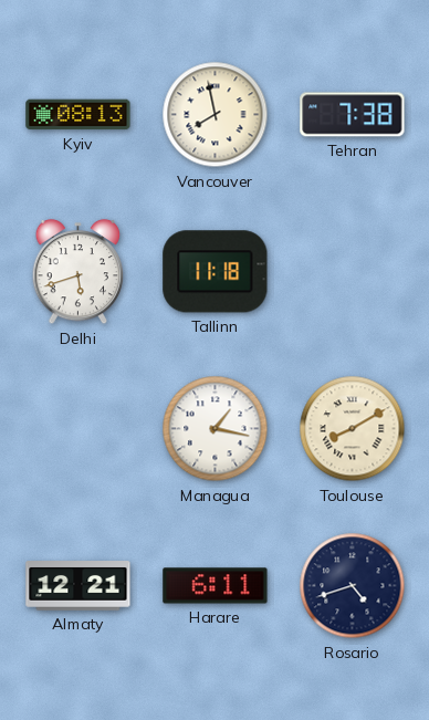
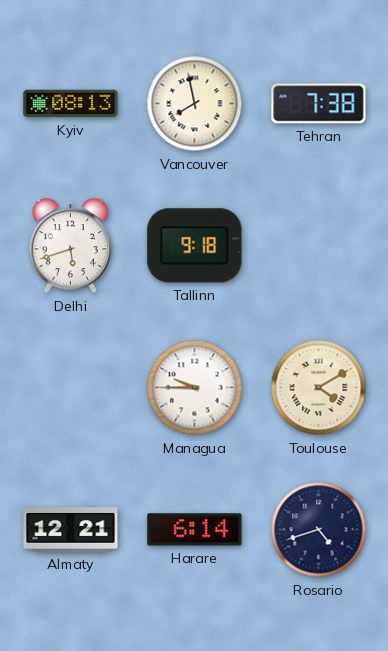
Tallinn: 11:18 -> 9:18 (195, 246)
Managua: 1:17 -> 9:45 (195, 388)
Toulouse: 8:10 -> 4:10 (319, 388)
Harare: 6:11 -> 6:14 (195, 530)
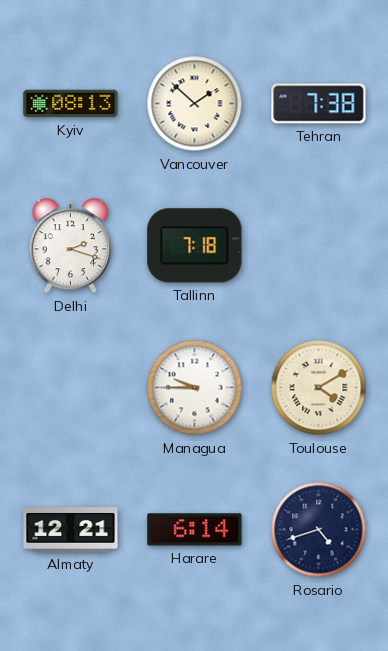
Vancouver: 7:58 -> 1:52 (195, 104)
Delhi: 5:42 -> 2:18 (71, 246)
Tallinn: 9:18 -> 7:18 (195, 246)
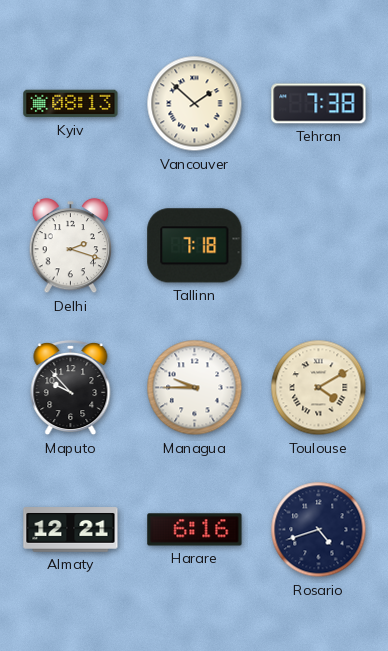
Maputo: none -> 9:53 (71, 389)
Harare: 6:14 -> 6:16 (195, 530)
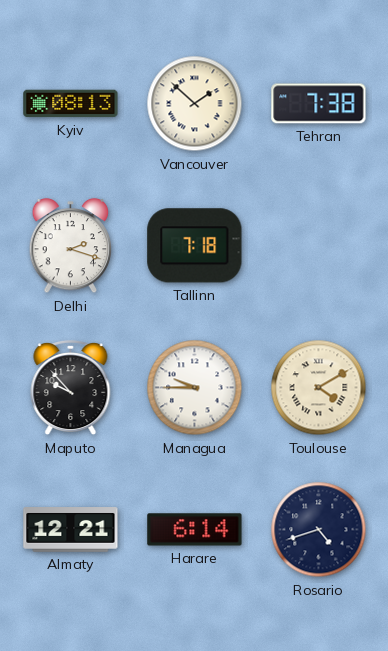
Harare: 6:16 -> 6:14 (195, 530)
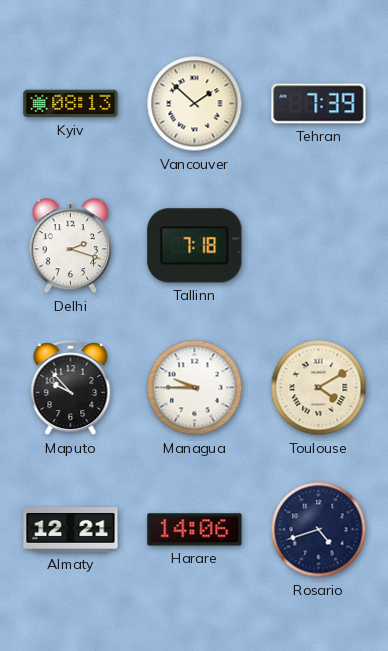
Tehran: 7:38 -> 7:39 (319, 104)
Harare: 6:14 -> 14:06 (195, 530)
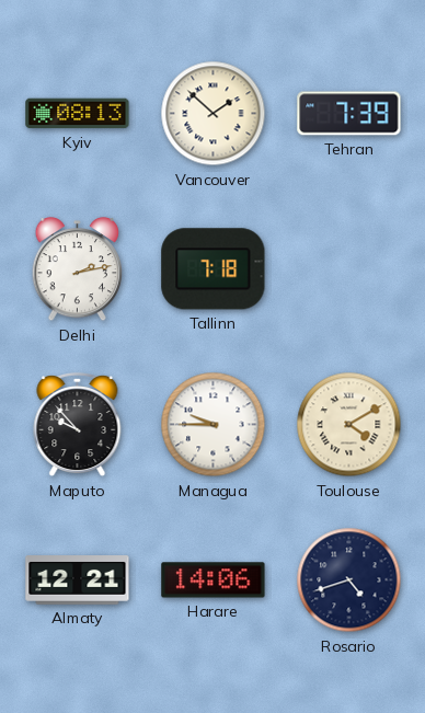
Delhi: 2:18 -> 2:13 (78, 269)
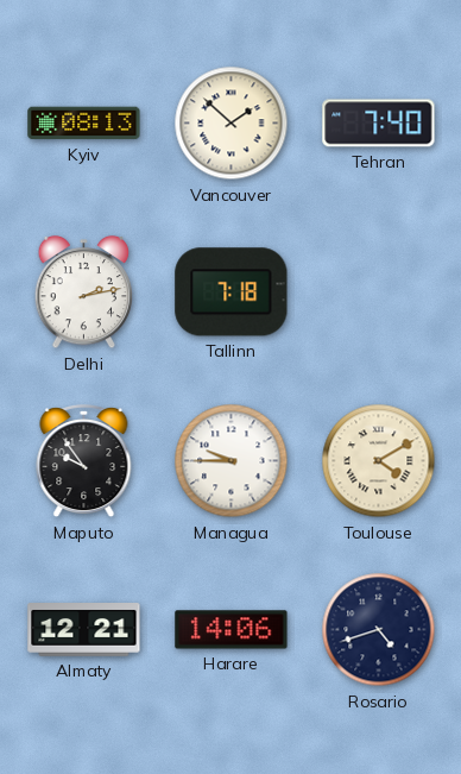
Tehran: 7:39 -> 7:40 (379, 124)
Maputo: 9:53 -> 9:54 (84, 462)
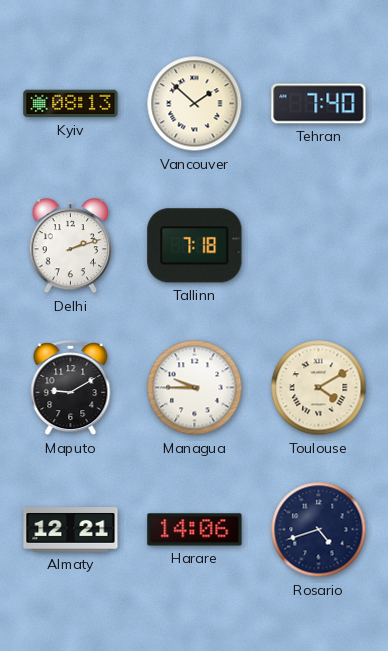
Delhi: 2:13 -> 2:12 (71, 246)
Maputo: 9:54 -> 9:10 (71, 389)
